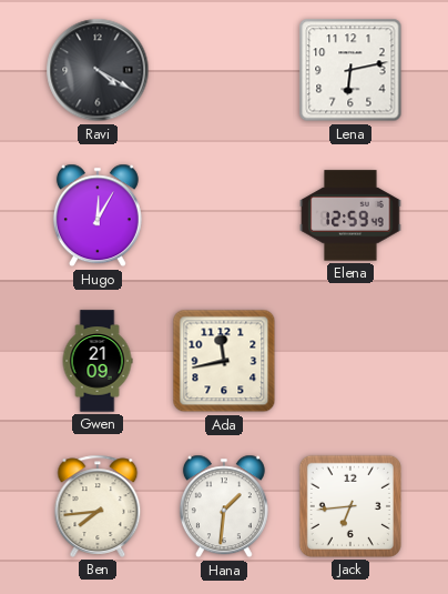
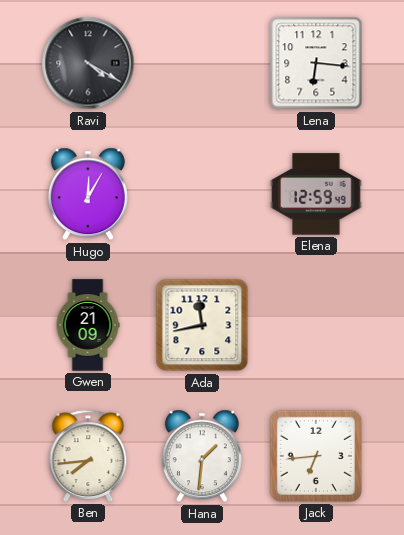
Lena: 6:13 -> 6:16 (316, 63)
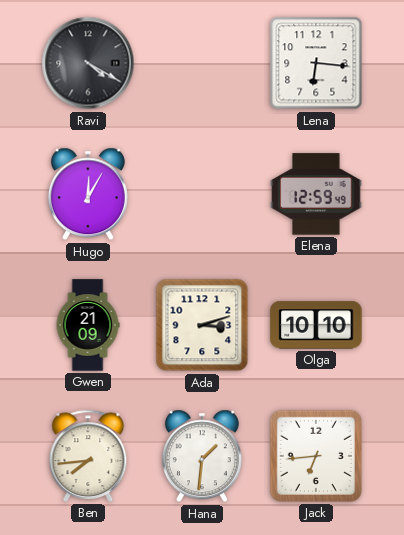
Ada: 11:43 -> 3:12 (202, 325)
Olga: none -> 10:10 (316, 325)
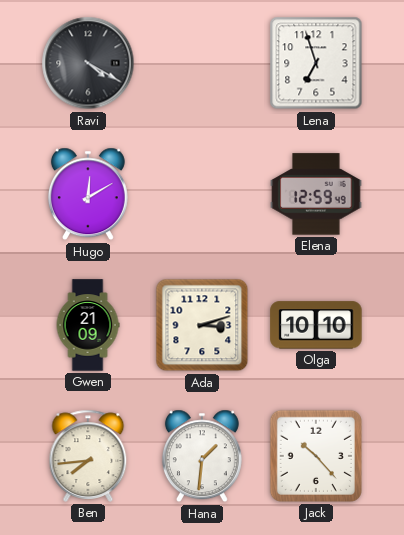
Lena: 6:16 -> 6:57 (316, 63)
Hugo: 12:05 -> 12:10 (88, 194)
Jack: 6:44 -> 10:23 (316, 456)
